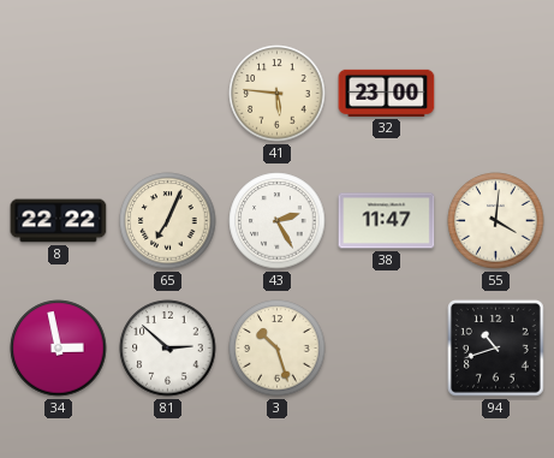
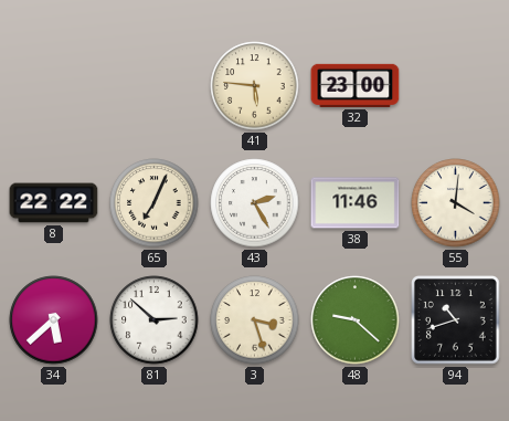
38: 11:47 -> 11:46 (356, 203)
34: 2:58 -> 5:38 (54, 320)
3: 10:27 -> 3:27 (255, 320)
48: none -> 9:22 (356, 320)
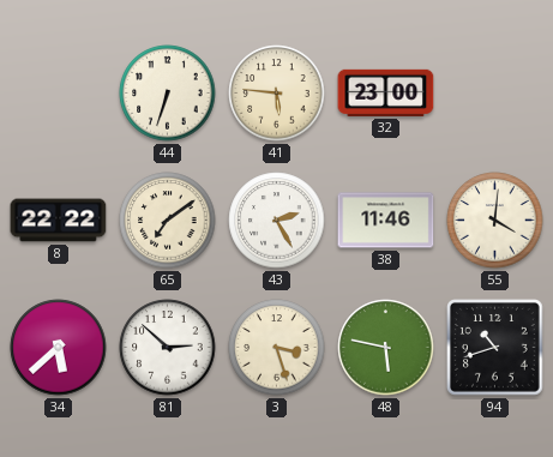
44: none -> 6:33 (168, 94)
65: 7:04 -> 7:09 (168, 221)
48: 9:22 -> 5:47 (386, 348)
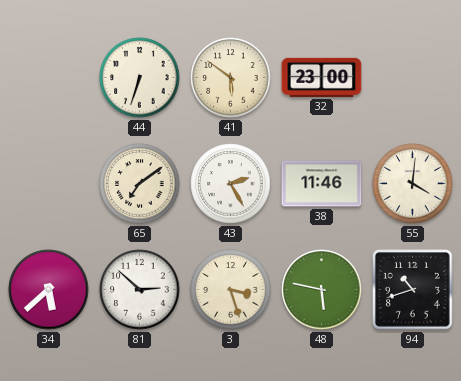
41: 5:46 -> 5:51 (231, 78)
8: 22:22 -> none (59, 221)
